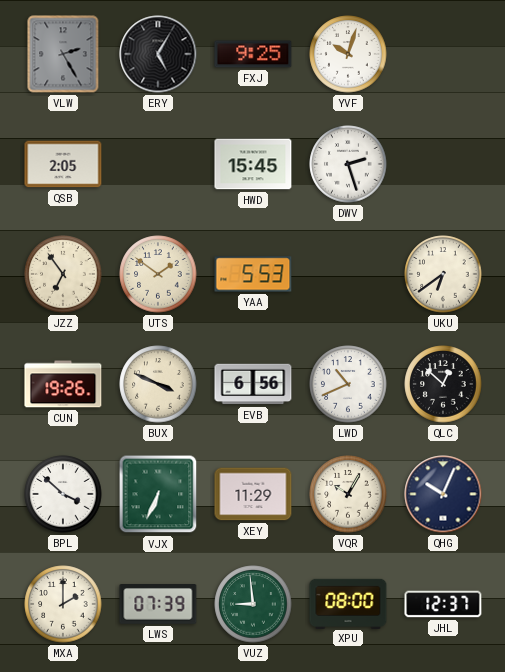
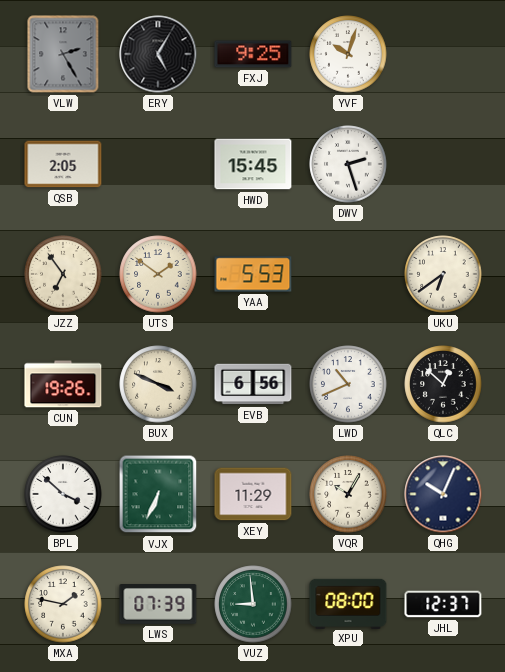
MXA: 2:00 -> 1:47 (63, 604)
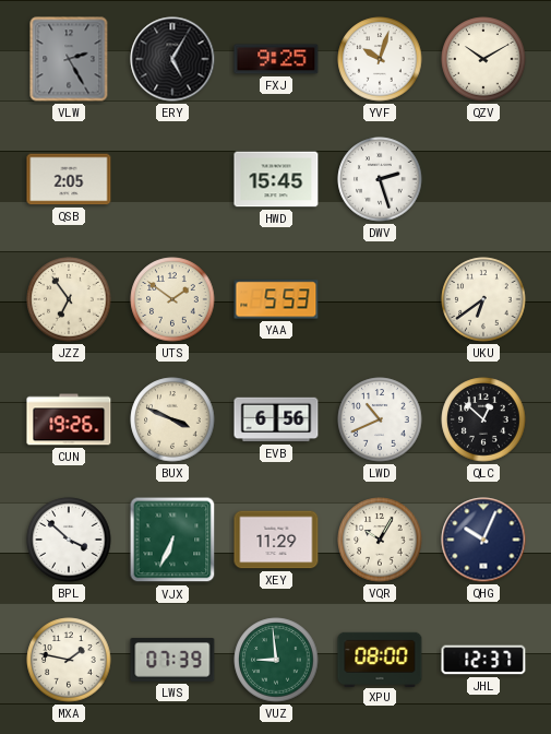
QZV: none -> 10:10 (483, 59)
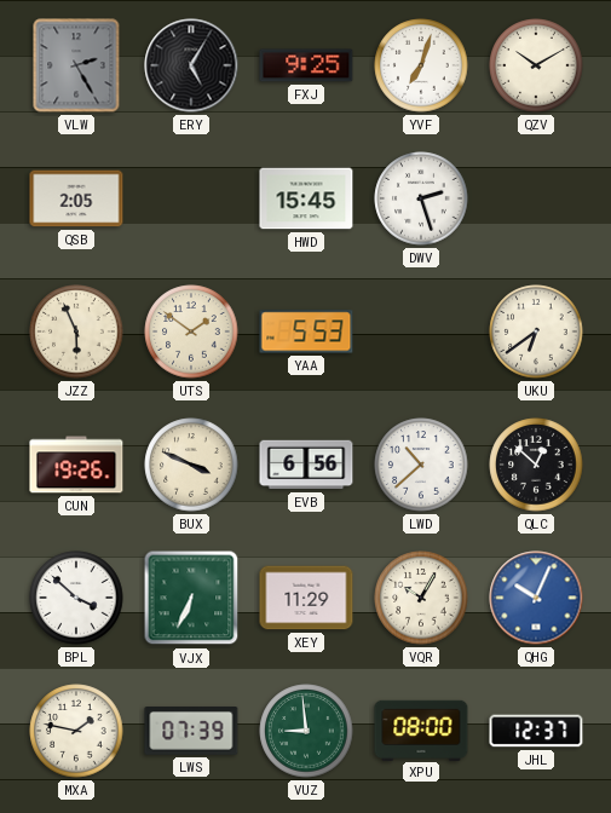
YVF: 10:03 -> 7:03 (421, 65)
JZZ: 6:54 -> 5:56 (76, 331)
LWD: 10:41 -> 10:38 (421, 465)
QHG dial: navy -> blue (536, 598)
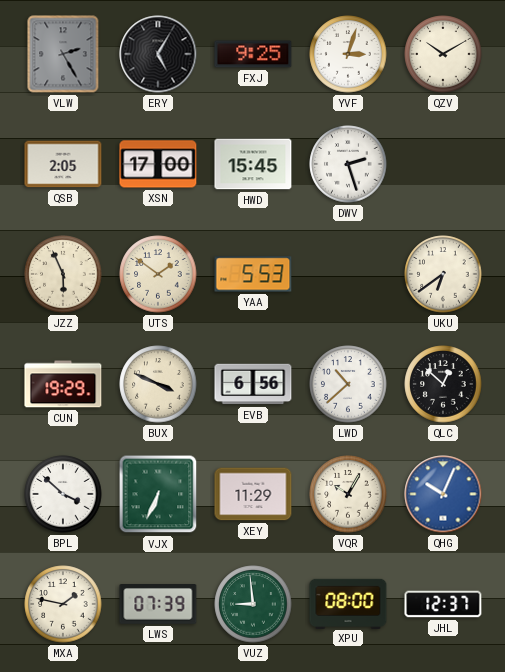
YVF: 7:03 -> 3:03 (348, 54)
XSN: none -> 17:00 (158, 164)
CUN: 19:26 -> 19:29 (63, 384)
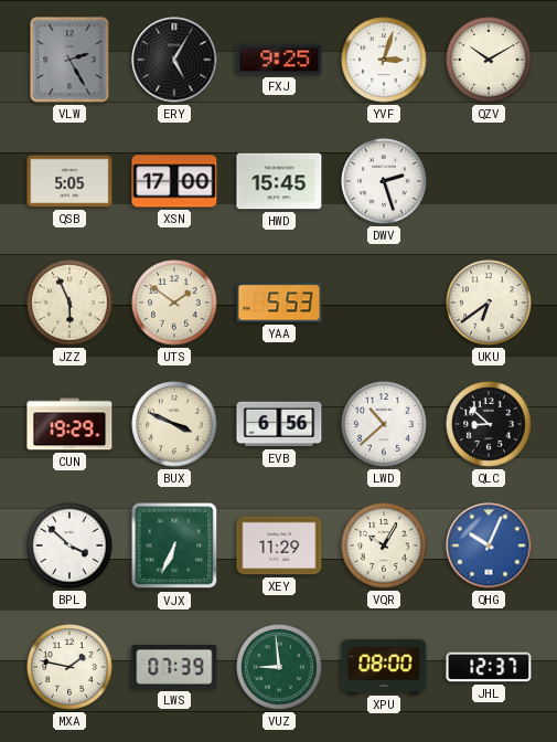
QSB: 2:05 -> 5:05 (69, 181)
QLC: 12:52 -> 8:52 (489, 424)
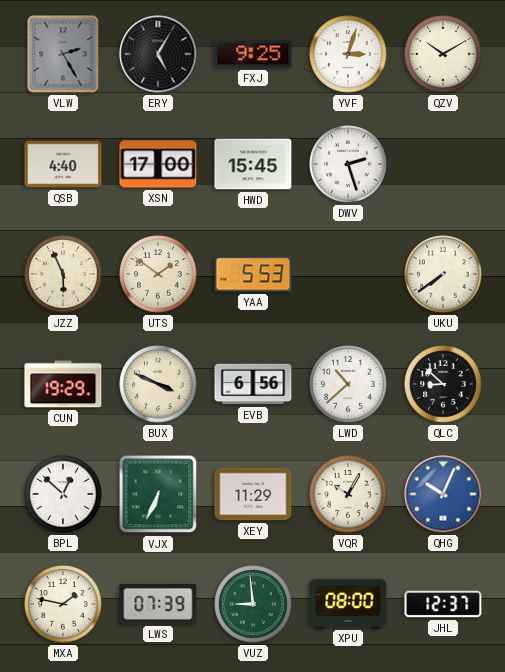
QSB: 5:05 -> 4:40 (63, 164)
UKU: 6:39 -> 7:39 (443, 274)
BPL: 3:52 -> 12:52 (63, 494)
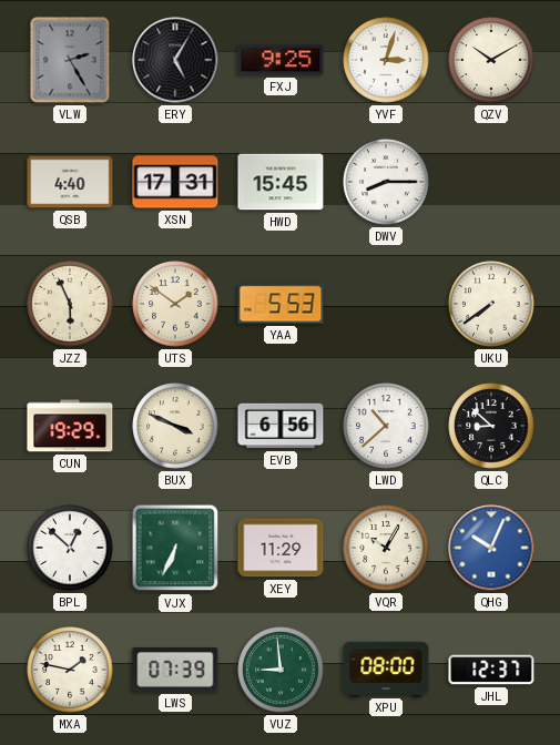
XSN: 17:00 -> 17:31 (175, 182)
DWV: 2:27 -> 8:15 (386, 182)
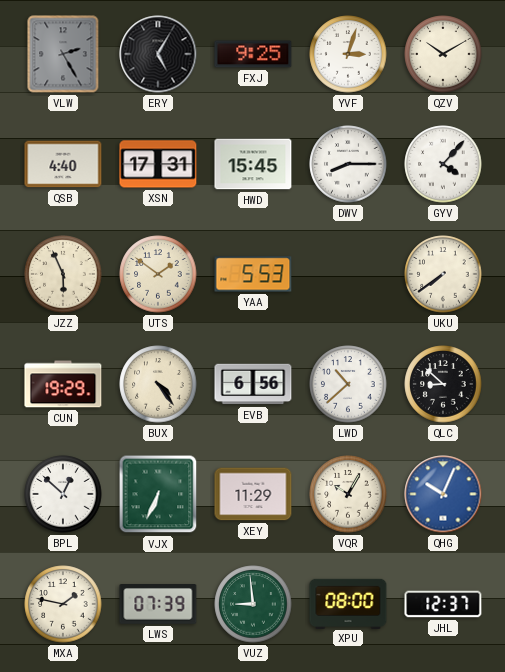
GYV: none -> 4:07 (443, 164)
BUX: 3:49 -> 4:24 (158, 384)
